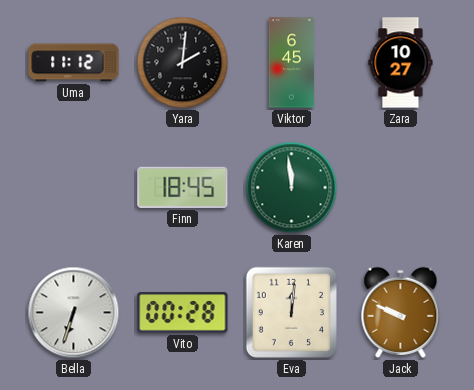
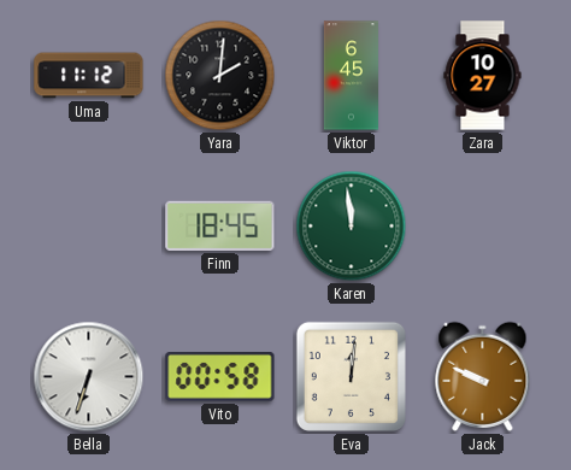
Vito: 00:28 -> 00:58 (220, 377)
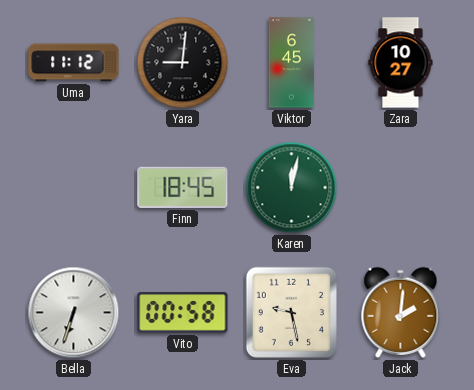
Yara: 2:01 -> 9:01 (183, 63)
Karen: 11:59 -> 12:02 (292, 188)
Eva: 12:01 -> 9:28 (291, 312)
Jack: 9:49 -> 2:01 (401, 312)
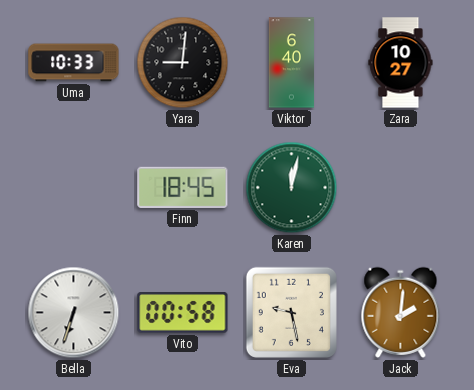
Uma: 11:12 -> 10:33 (74, 63)
Viktor: 6:45 -> 6:40 (291, 63)
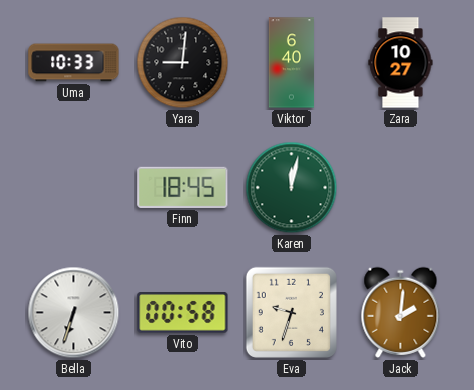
Eva: 9:28 -> 9:33 (291, 312)
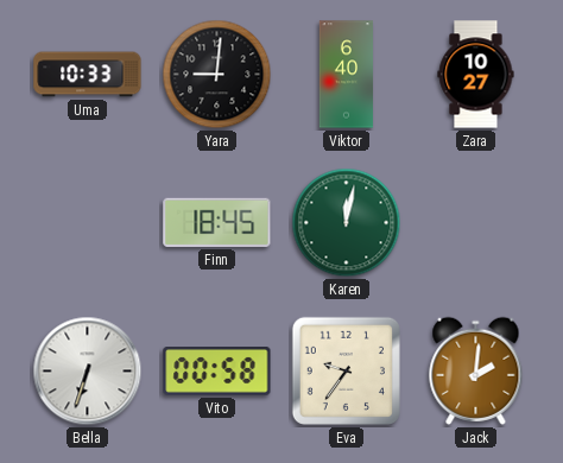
Eva: 9:33 -> 9:36 (346, 370)
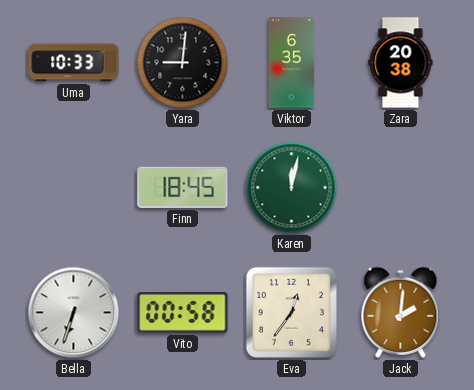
Viktor: 6:40 -> 6:35 (291, 63)
Zara: 10:27 -> 20:38 (401, 63)
Eva: 9:36 -> 12:36 (291, 312)
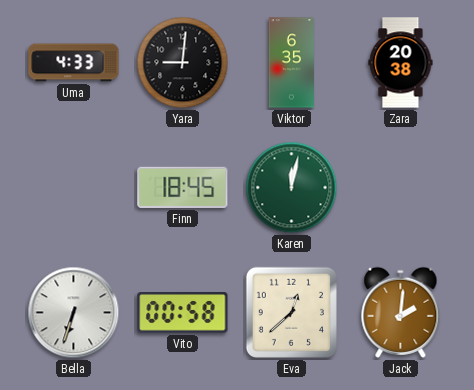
Uma: 10:33 -> 4:33 (74, 63)
Eva: 12:36 -> 12:38 (291, 312)
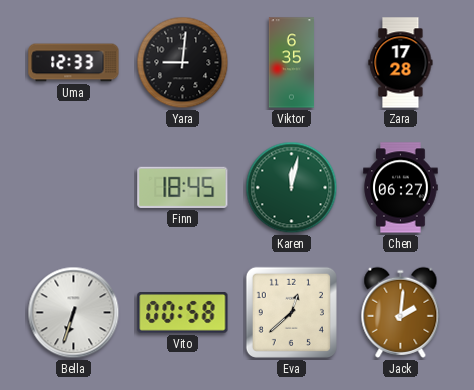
Uma: 4:33 -> 12:33 (74, 63)
Zara: 20:38 -> 17:28 (401, 63)
Chen: none -> 06:27 (401, 188)
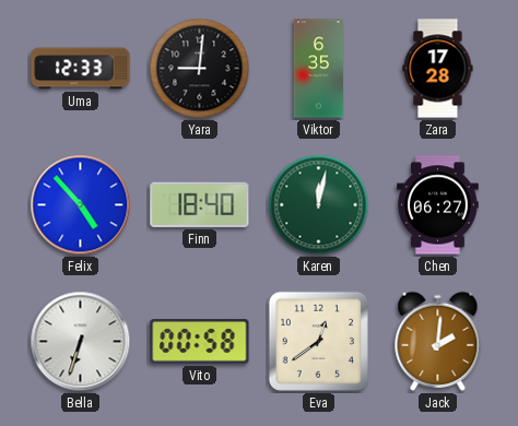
Felix: none -> 4:53 (81, 205)
Finn: 18:45 -> 18:40 (200, 204)
Eva: 12:38 -> 12:39 (318, 341)
